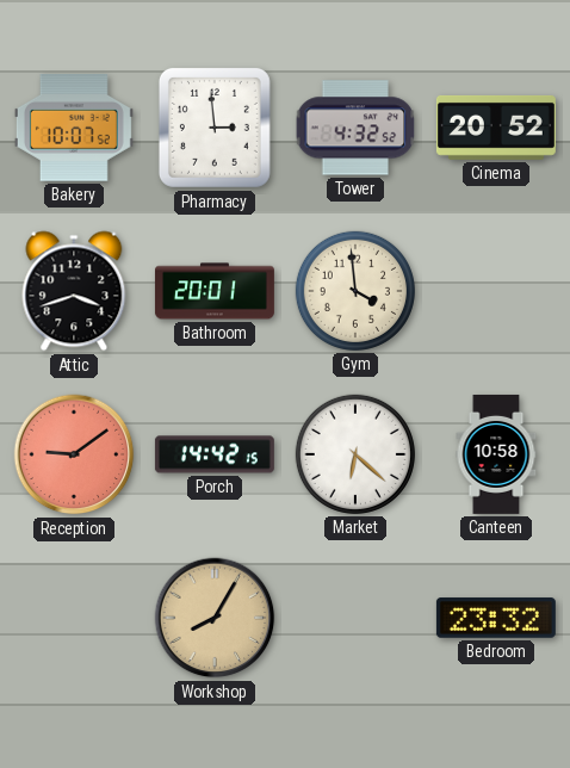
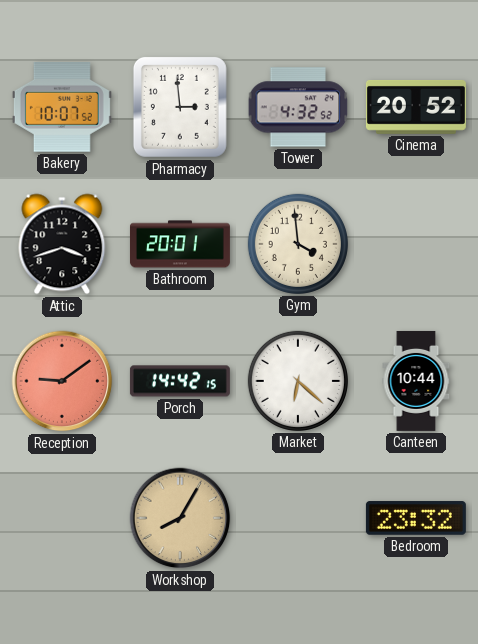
Canteen: 10:58 -> 10:44 (416, 381)
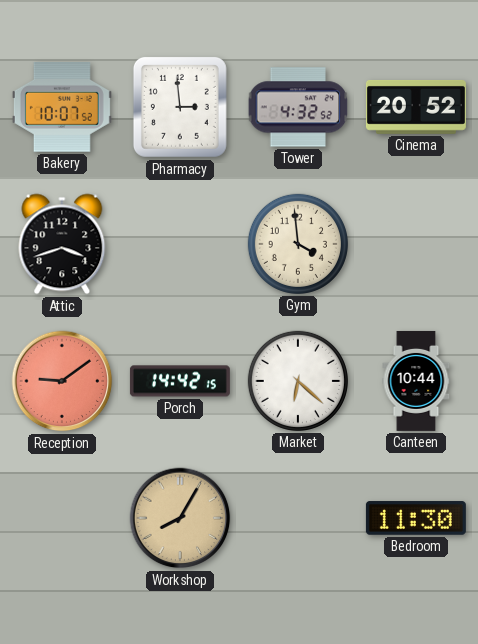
Bathroom: 20:01 -> none (180, 244)
Bedroom: 23:32 -> 11:30 (416, 518)
